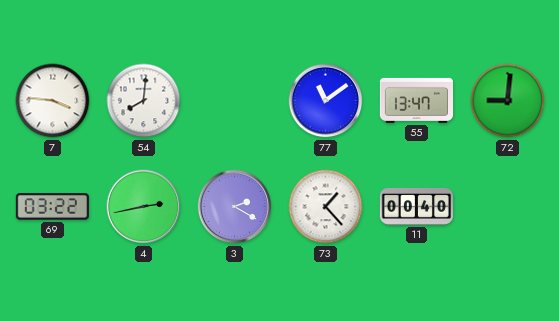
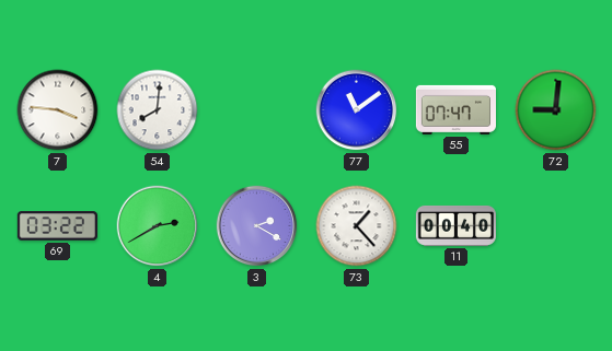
55: 13:47 -> 07:47 (455, 109)
4: 2:43 -> 2:40 (158, 226)
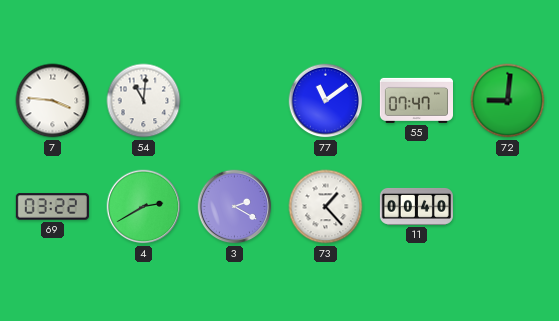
54: 8:01 -> 11:01 (144, 101)
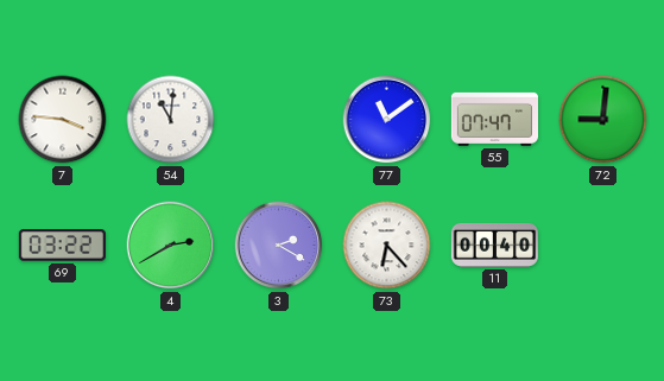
73: 1:23 -> 6:23 (387, 246)
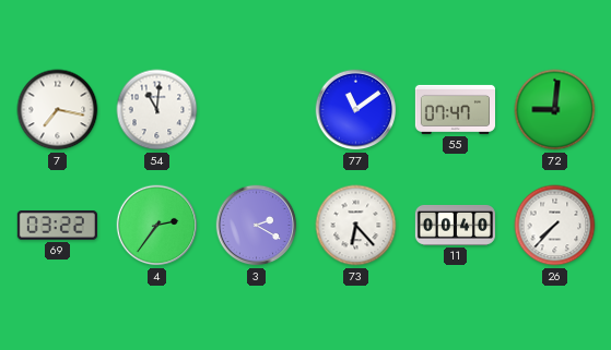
7: 3:46 -> 7:17 (58, 110)
4: 2:40 -> 2:36 (157, 226)
26: none -> 7:37 (555, 226)
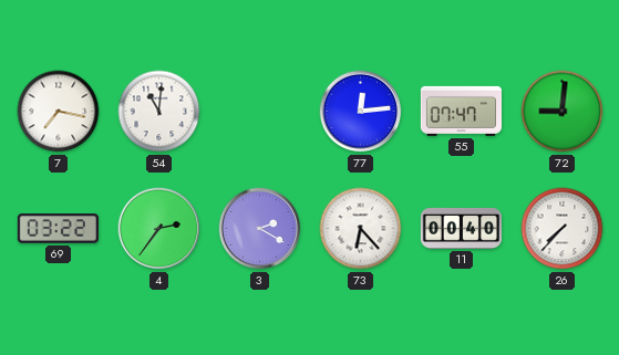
77: 11:09 -> 12:14 (361, 112)
